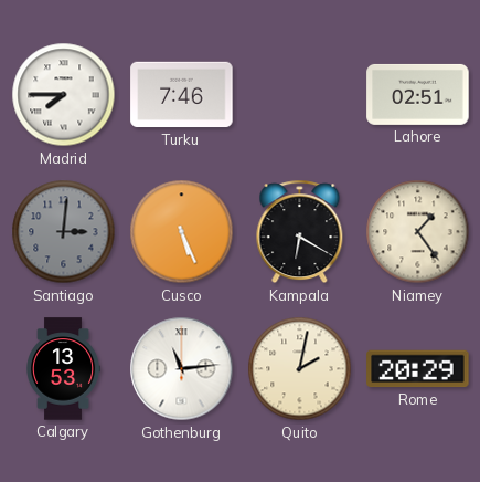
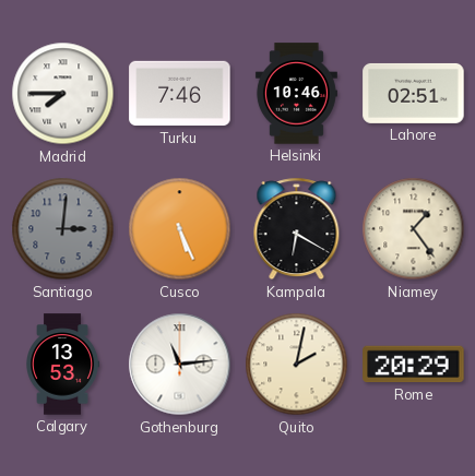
Helsinki: none -> 10:46 (296, 94)
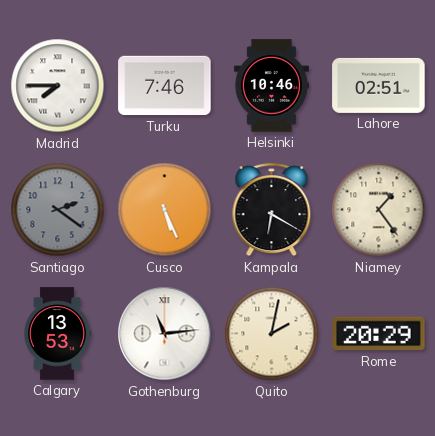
Santiago: 3:01 -> 2:21 (58, 210)
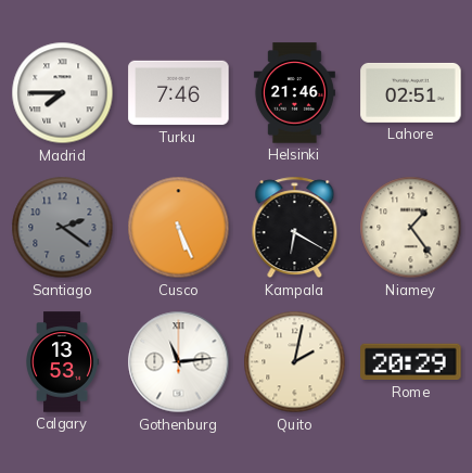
Helsinki: 10:46 -> 21:46 (294, 93)
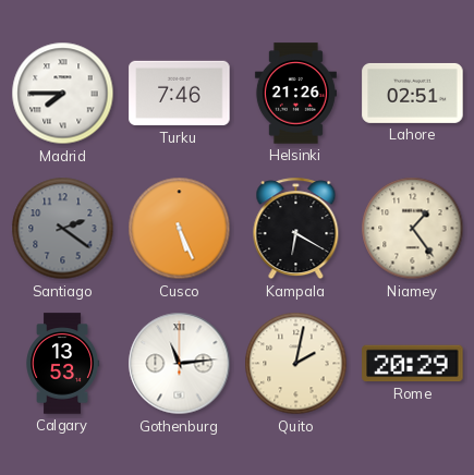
Helsinki: 21:46 -> 21:26 (295, 94)
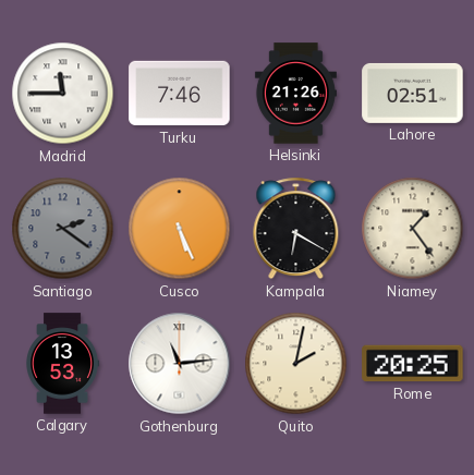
Madrid: 7:45 -> 11:45 (63, 94)
Rome: 20:29 -> 20:25 (413, 364)
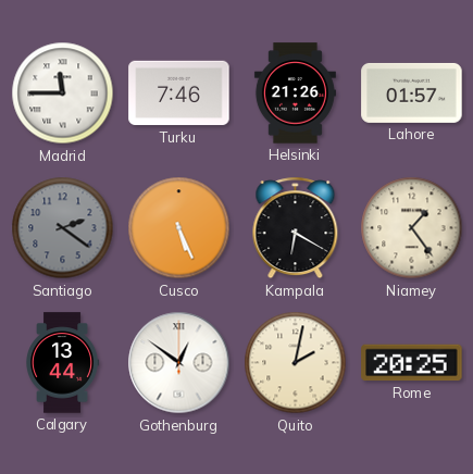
Lahore: 02:51 -> 01:57 (412, 92)
Calgary: 13:53 -> 13:44 (63, 363)
Gothenburg: 11:14 -> 12:51 (179, 363)
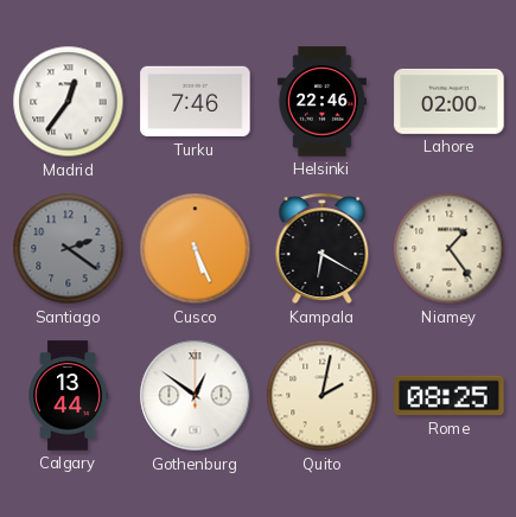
Madrid: 11:45 -> 12:36 (69, 102)
Helsinki: 21:26 -> 22:46 (321, 102)
Lahore: 01:57 -> 02:00 (450, 101)
Rome: 20:25 -> 08:25 (450, 396)
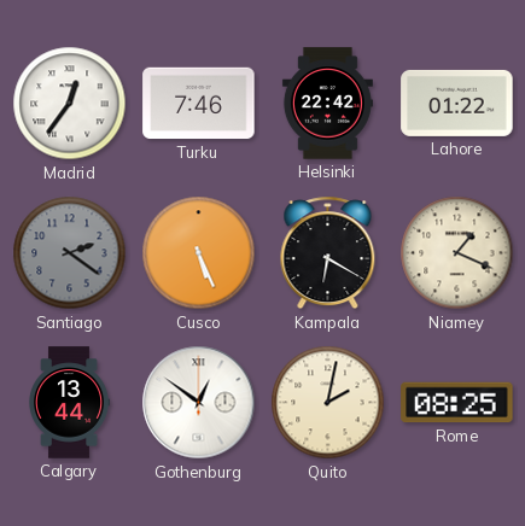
Helsinki: 22:46 -> 22:42 (327, 104)
Lahore: 02:00 -> 01:22 (457, 103)
Niamey: 1:24 -> 1:19 (457, 253)
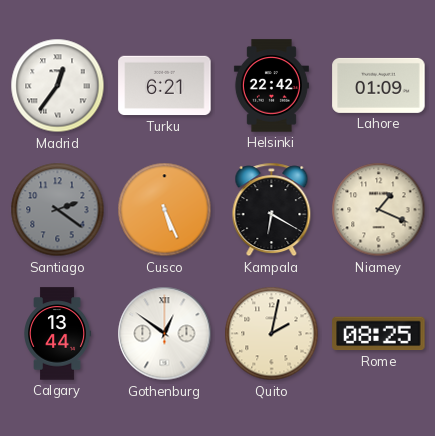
Turku: 7:46 -> 6:21 (165, 86)
Lahore: 01:22 -> 01:09 (379, 85)
